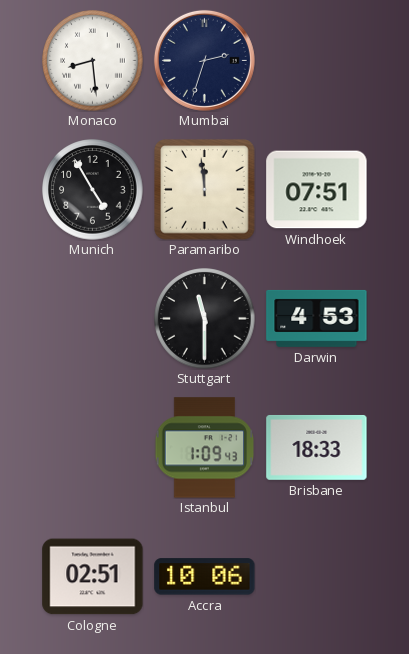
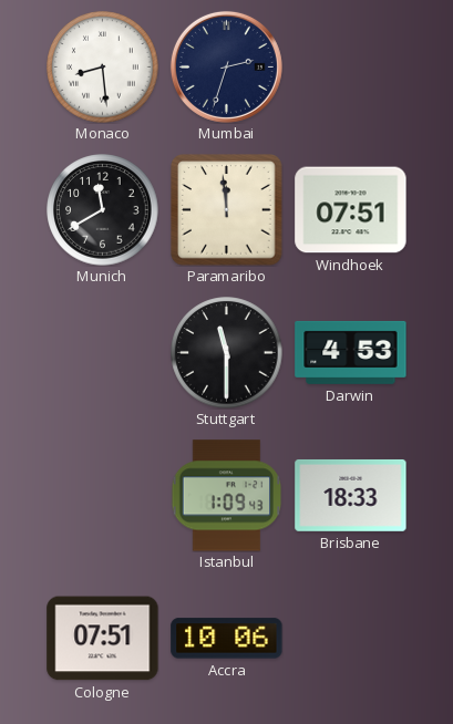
Munich: 4:55 -> 11:40 (103, 210)
Cologne: 02:51 -> 07:51 (103, 639)
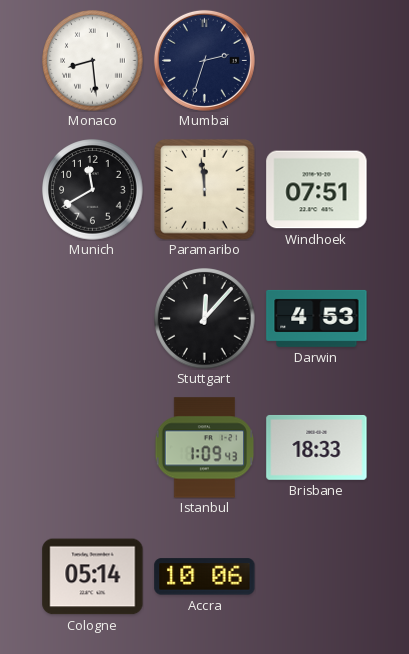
Stuttgart: 11:30 -> 12:07 (205, 319)
Cologne: 07:51 -> 05:14 (93, 577)
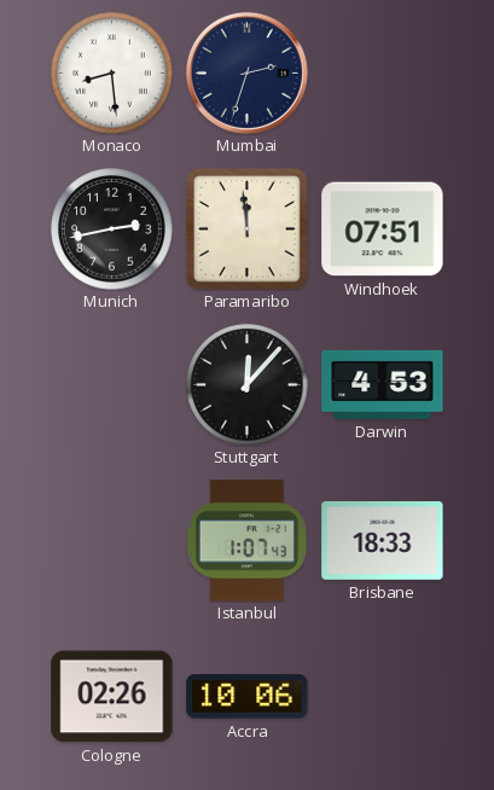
Munich: 11:40 -> 2:43 (112, 230)
Istanbul: 1:09 -> 1:07 (248, 541)
Cologne: 05:14 -> 02:26 (112, 697)
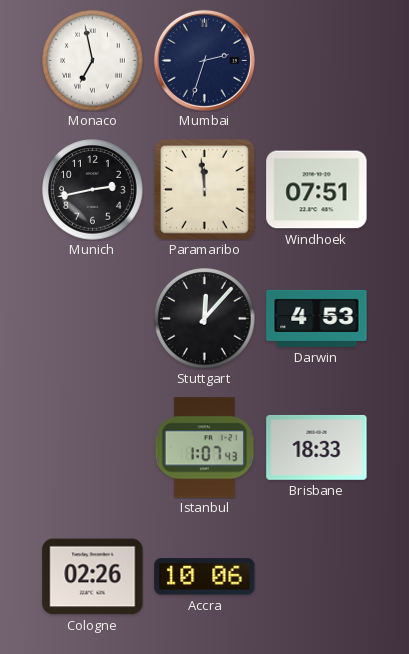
Monaco: 8:29 -> 6:58 (93, 61)
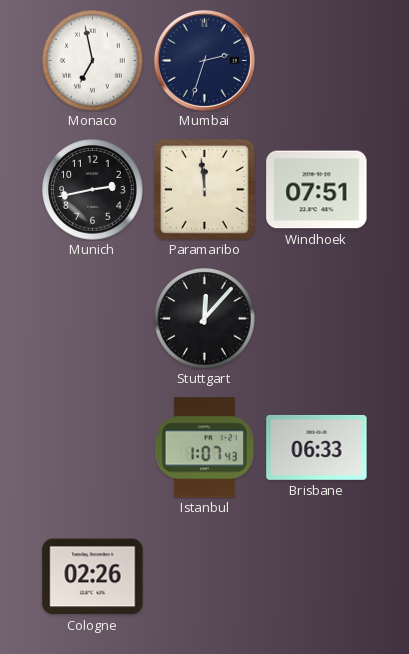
Darwin: 4:53 -> none (317, 318)
Brisbane: 18:33 -> 06:33 (317, 447)
Accra: 10:06 -> none (205, 577)
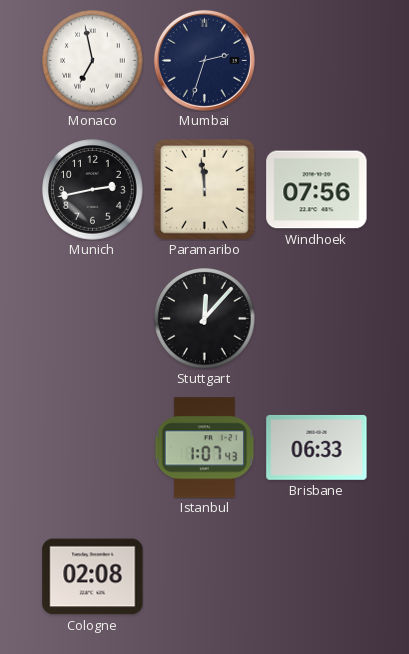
Windhoek: 07:51 -> 07:56 (317, 190)
Cologne: 02:26 -> 02:08 (93, 577)
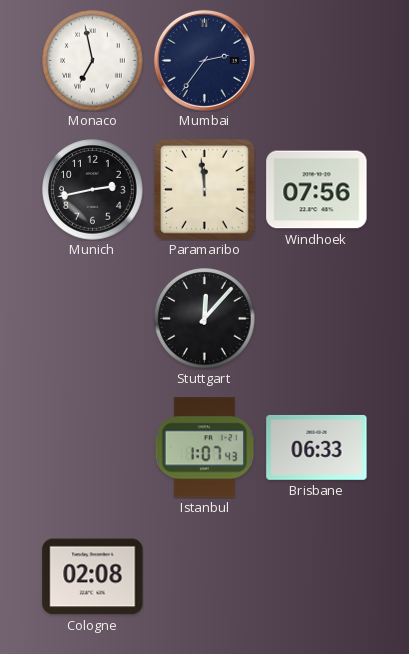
Mumbai: 2:33 -> 2:36 (204, 60)
